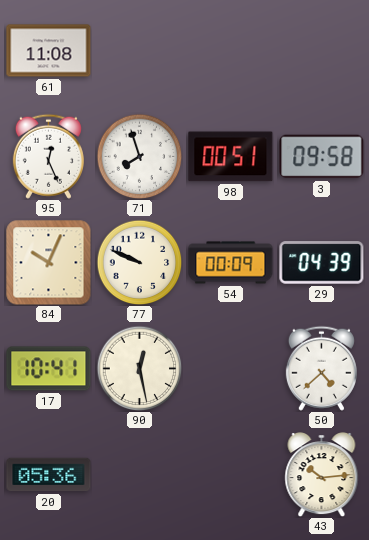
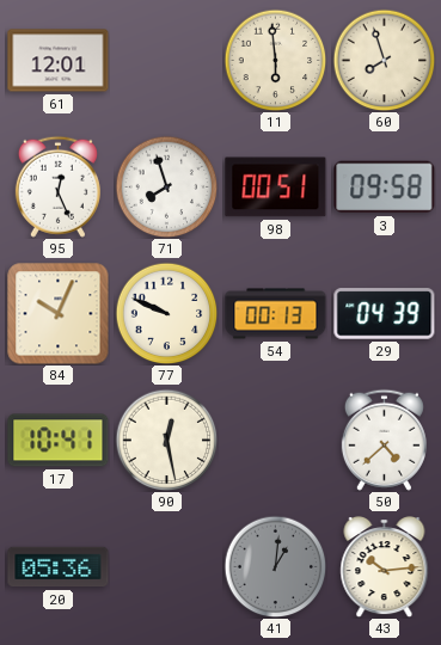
61: 11:08 -> 12:01 (59, 61)
11: none -> 5:59 (275, 60)
60: none -> 7:57 (384, 60)
54: 00:09 -> 00:13 (276, 314)
41: none -> 1:01 (275, 566)
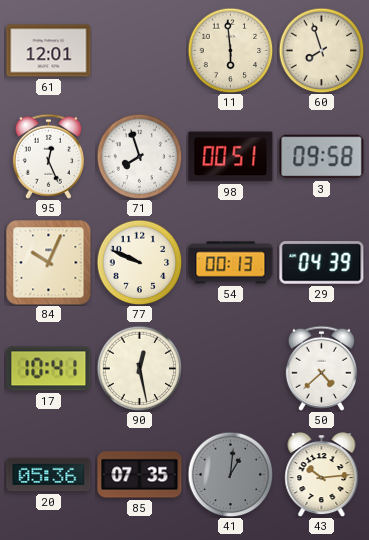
85: none -> 07:35 (140, 475)
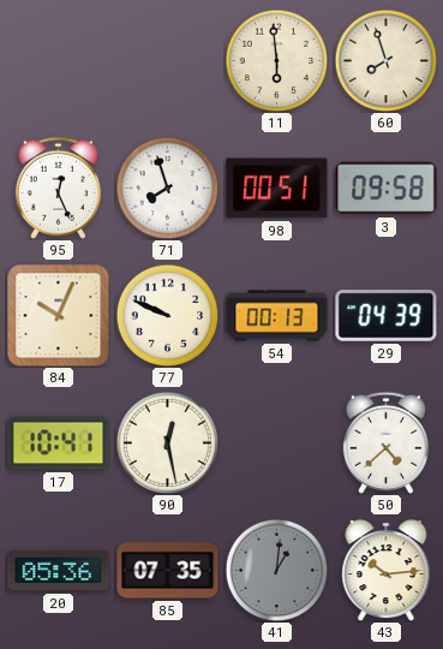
61: 12:01 -> none (49, 51)
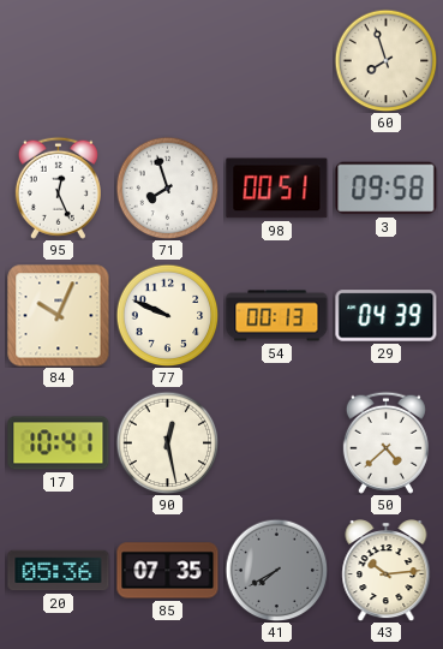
11: 5:59 -> none (276, 60)
41: 1:01 -> 7:40 (276, 570)
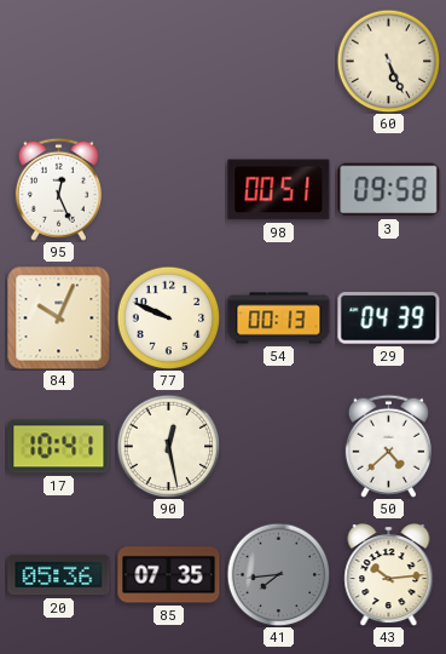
60: 7:57 -> 5:26 (388, 61)
71: 7:57 -> none (167, 187)
41: 7:40 -> 7:44 (278, 574)
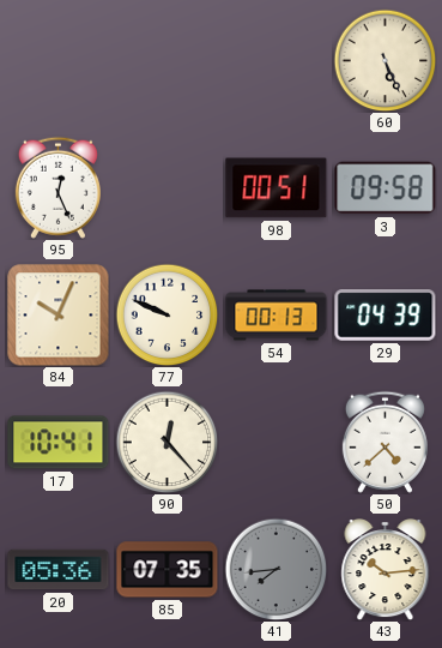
90: 12:28 -> 12:23 (166, 442)
